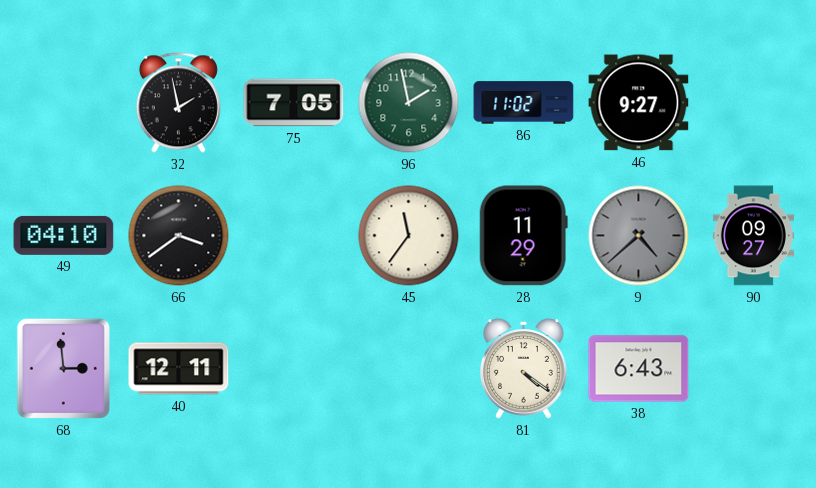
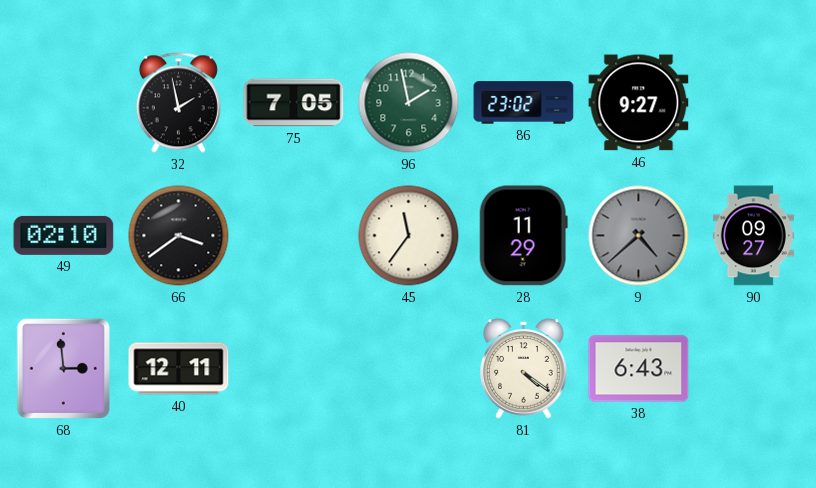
86: 11:02 -> 23:02 (524, 103)
49: 04:10 -> 02:10 (64, 235)
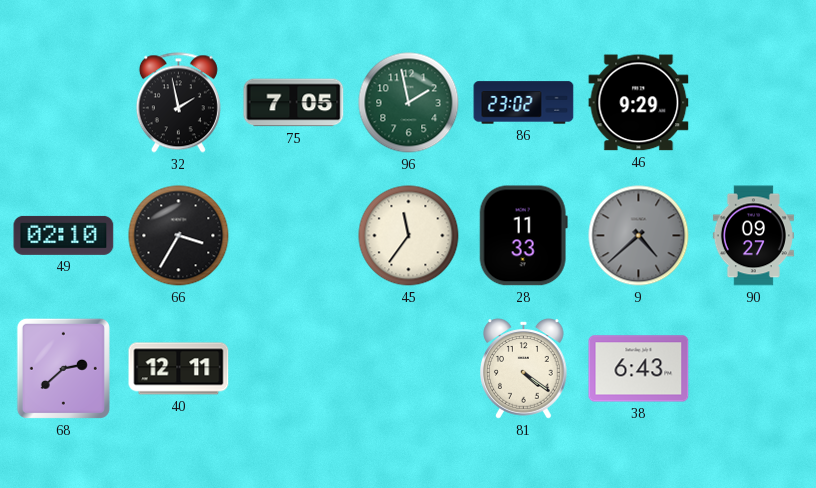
46: 9:27 -> 9:29 (639, 103)
66: 3:39 -> 3:35 (179, 236)
28: 11:29 -> 11:33 (523, 236)
68: 2:59 -> 2:38 (63, 368)
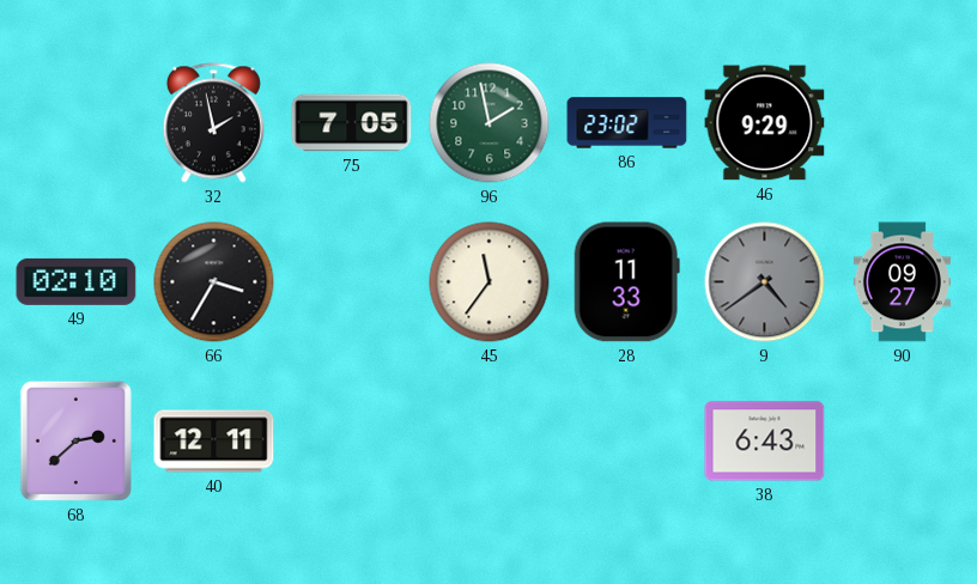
9: 4:38 -> 4:39 (765, 282)
81: 4:21 -> none (524, 369)
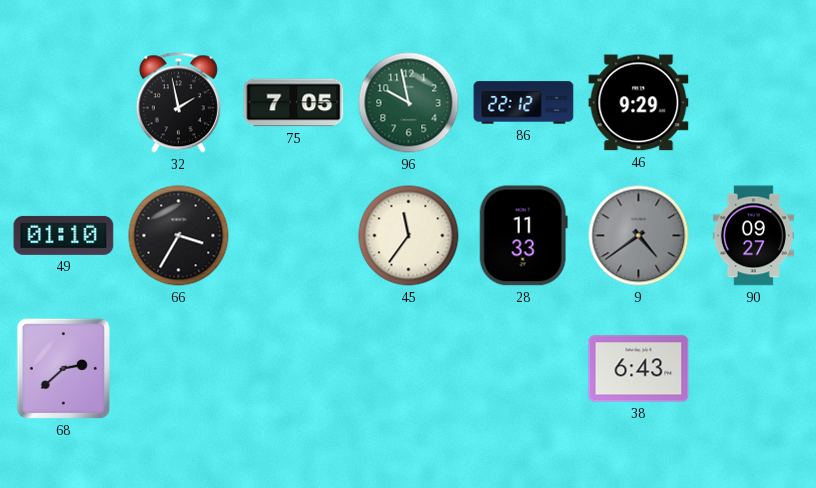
96: 1:58 -> 9:58 (409, 103)
86: 23:02 -> 22:12 (524, 103)
49: 02:10 -> 01:10 (64, 235)
40: 12:11 -> none (214, 442)
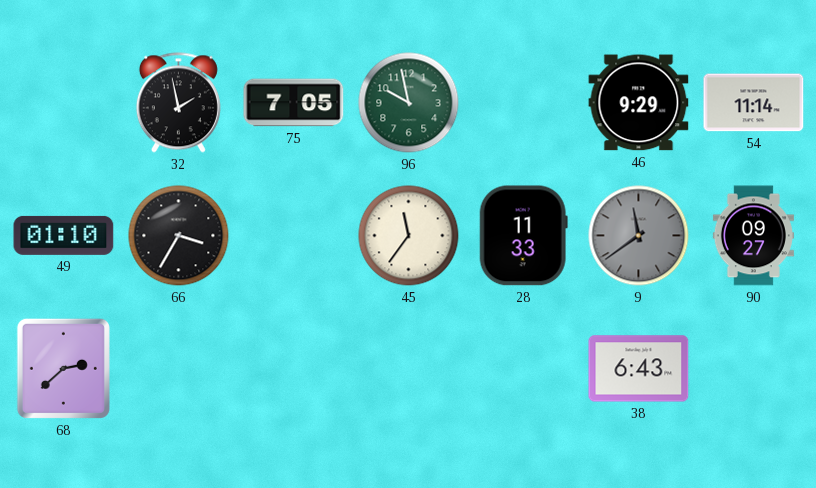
86: 22:12 -> none (524, 103)
54: none -> 11:14 (754, 103)
9: 4:39 -> 11:39 (639, 236)
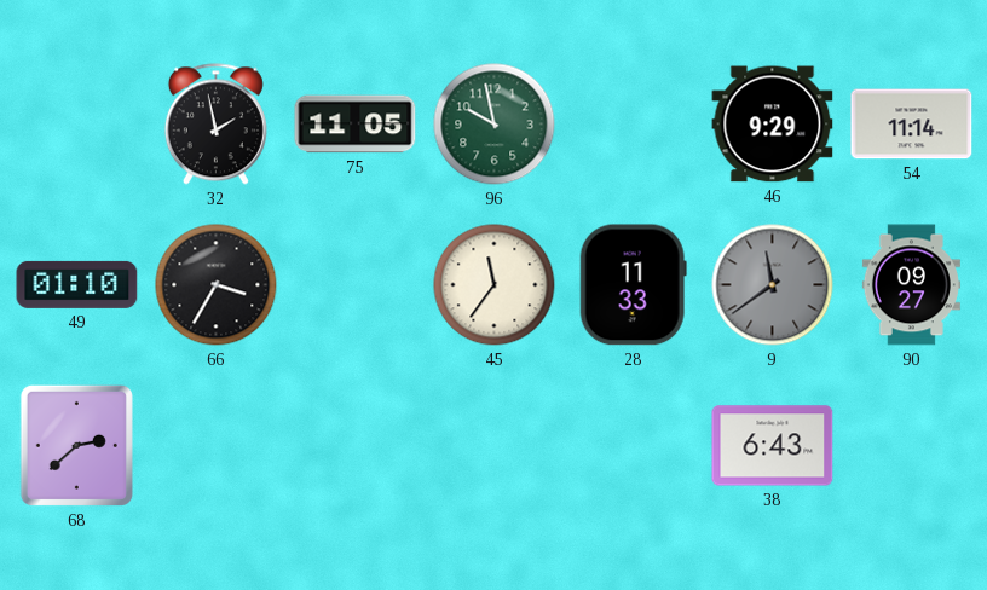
75: 7:05 -> 11:05 (356, 125)
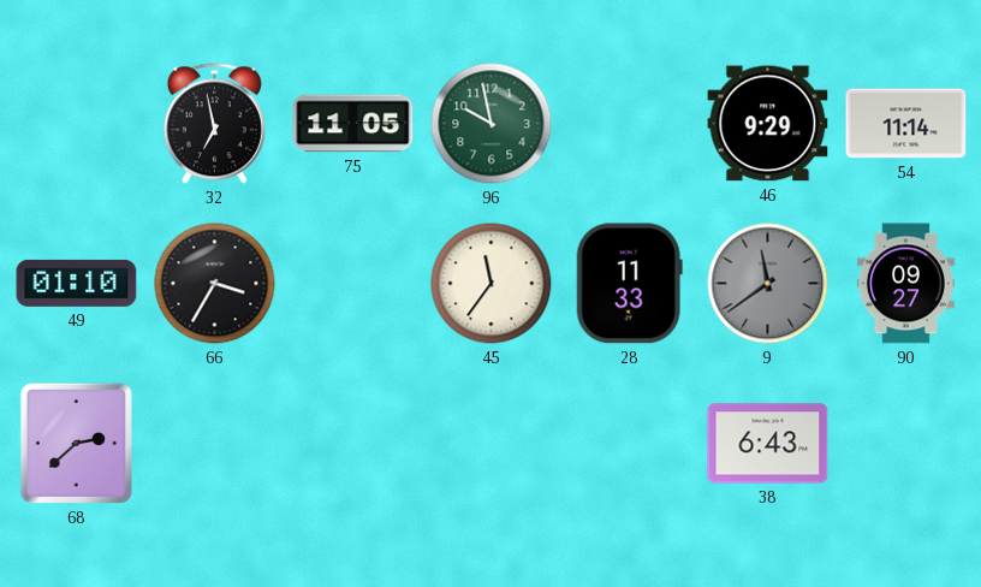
32: 1:58 -> 6:58 (214, 124)
